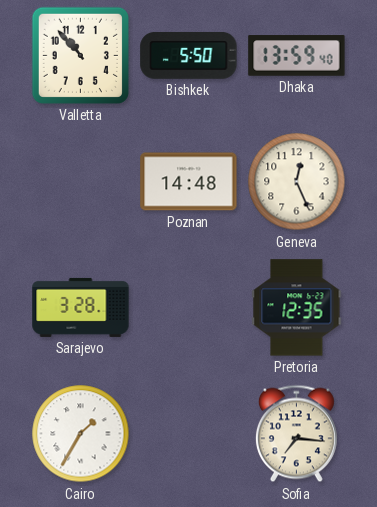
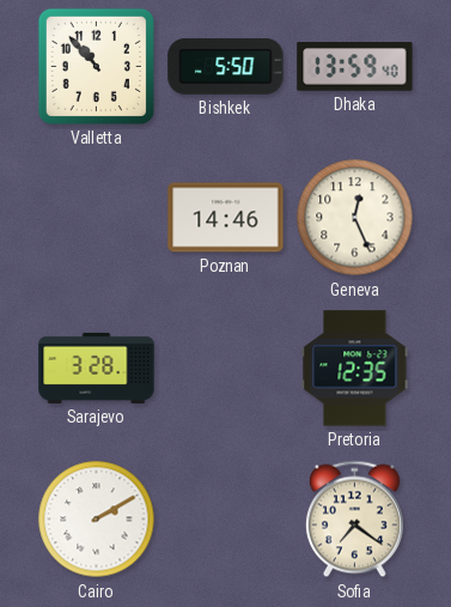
Poznan: 14:48 -> 14:46 (226, 218)
Cairo: 1:35 -> 2:10 (97, 520)
Sofia: 7:16 -> 7:21 (354, 520)
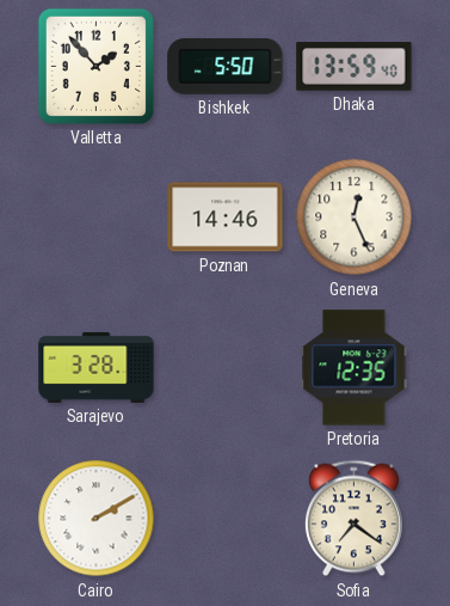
Valletta: 10:53 -> 1:53 (95, 66)
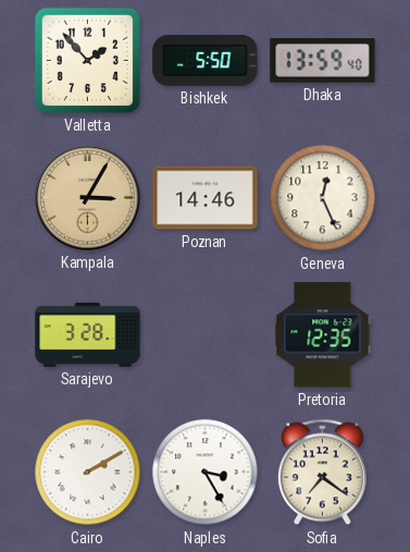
Kampala: none -> 3:05 (88, 198)
Naples: none -> 3:25 (206, 473)
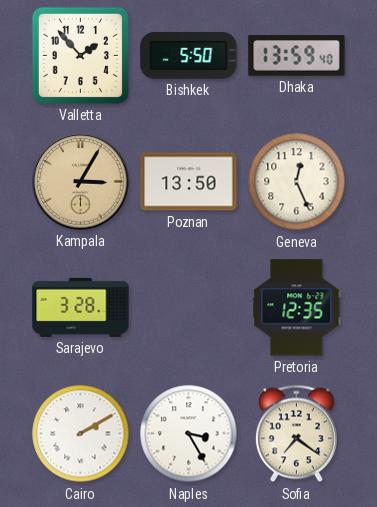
Poznan: 14:46 -> 13:50 (189, 182)
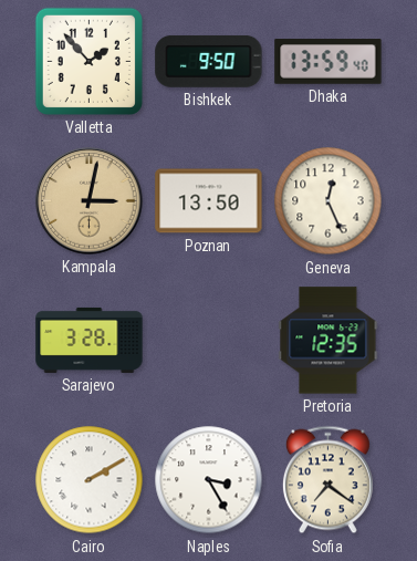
Bishkek: 5:50 -> 9:50 (209, 61)
Kampala: 3:05 -> 3:02 (90, 201)
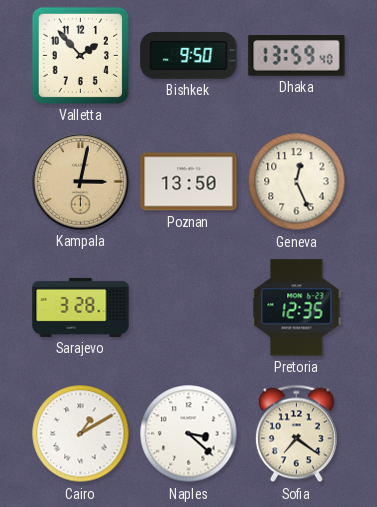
Cairo: 2:10 -> 1:10 (81, 434)
Naples: 3:25 -> 3:22 (189, 434)
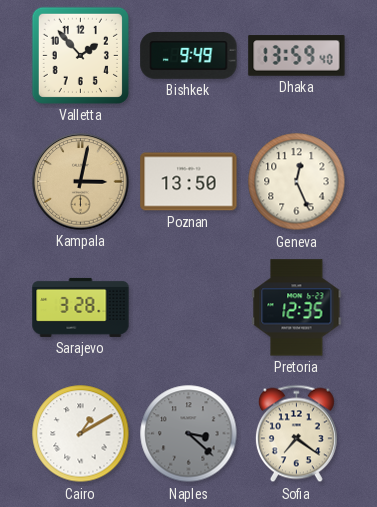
Bishkek: 9:50 -> 9:49 (189, 55)
Naples dial: white -> grey (189, 434)
